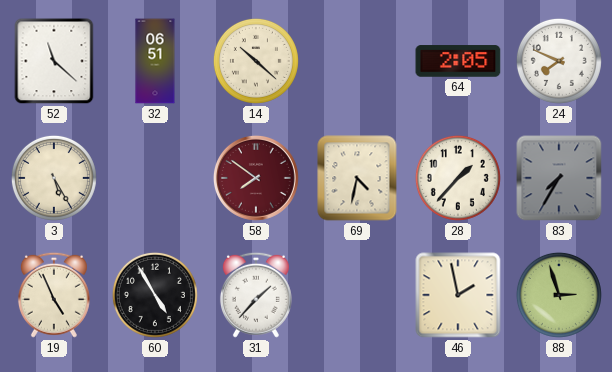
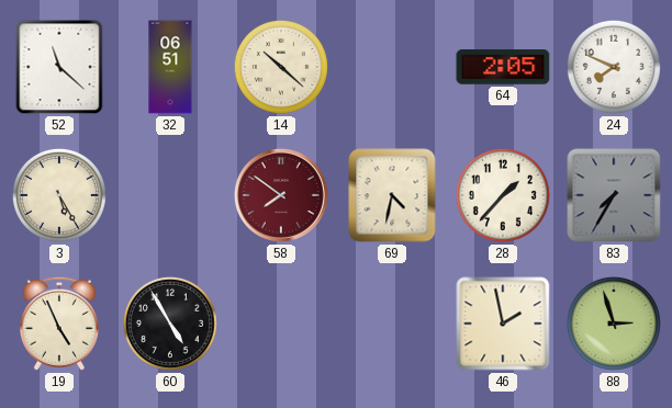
31: 1:37 -> none (256, 295)
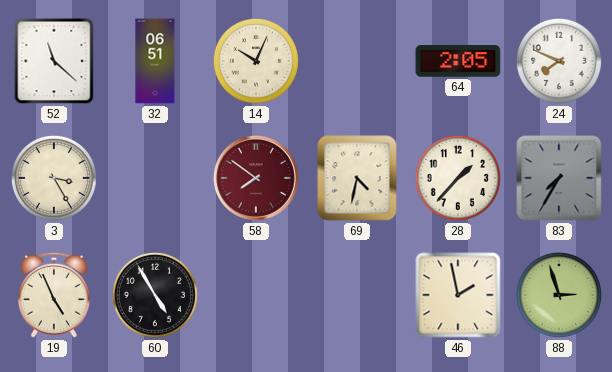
14: 10:22 -> 10:04 (256, 61)
3: 5:25 -> 3:25 (54, 178)
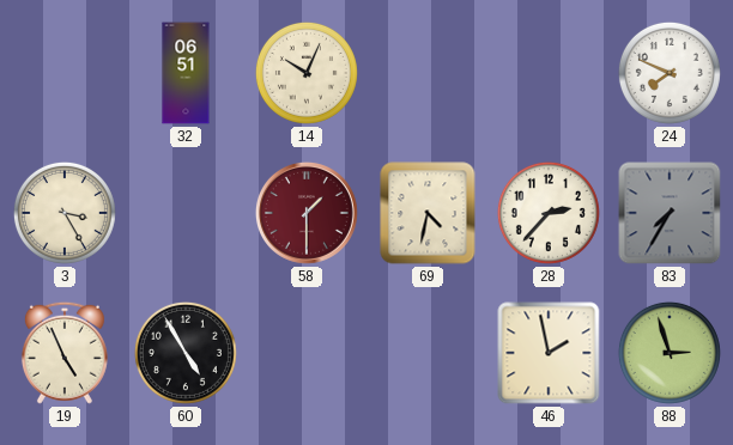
52: 11:22 -> none (54, 61)
64: 2:05 -> none (458, 61)
58: 7:51 -> 1:30 (307, 213)
28: 1:37 -> 2:37 (549, 213)
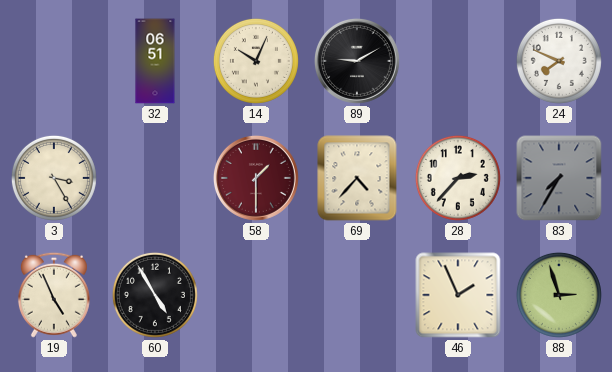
89: none -> 9:10 (357, 61)
69: 4:32 -> 4:37 (357, 178)
46: 1:58 -> 1:56 (458, 295)
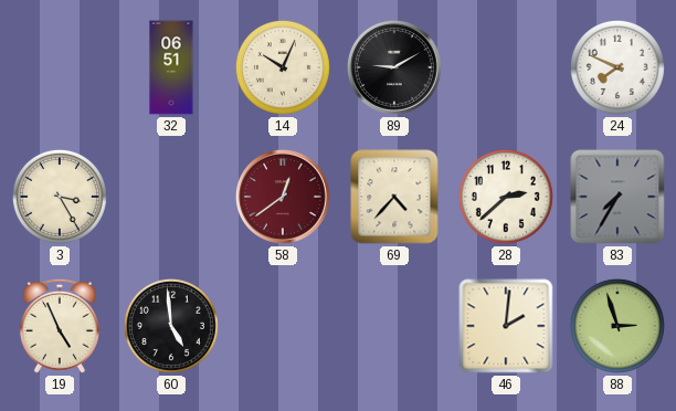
58: 1:30 -> 12:39 (283, 197)
28: 2:37 -> 2:38 (506, 197)
60: 4:55 -> 4:59 (171, 326)
46: 1:56 -> 2:01 (506, 326)
